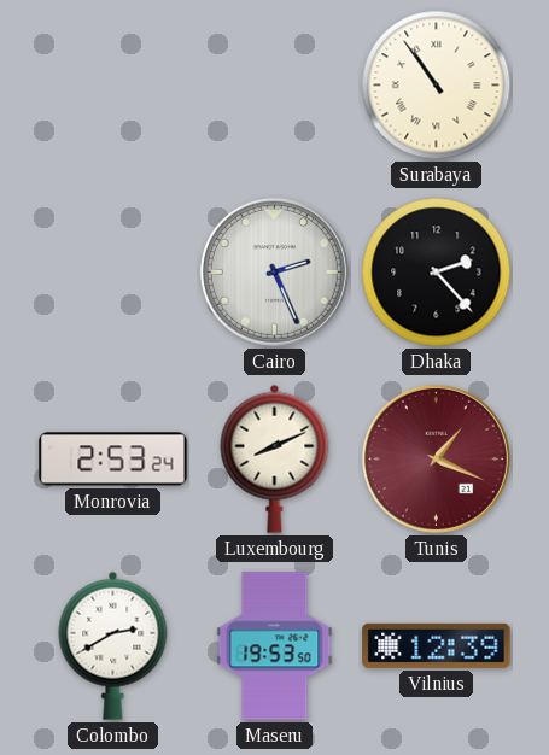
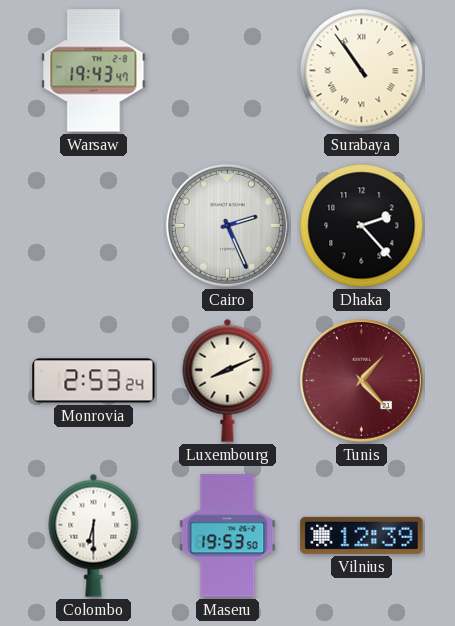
Warsaw: none -> 19:43 (94, 71)
Tunis: 1:19 -> 1:23 (361, 380)
Colombo: 2:40 -> 6:30 (94, 535)
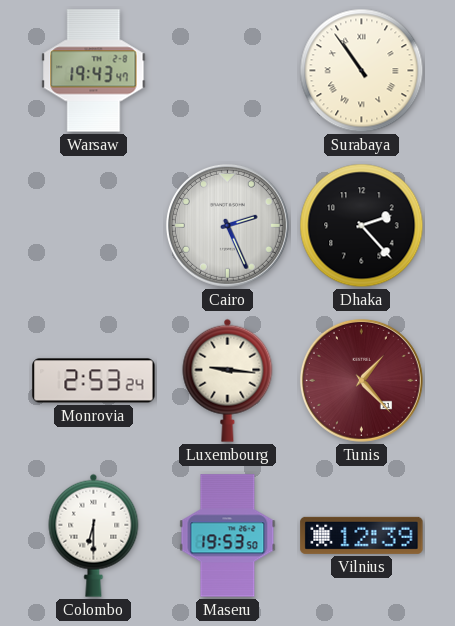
Luxembourg: 8:11 -> 9:16 (228, 380)
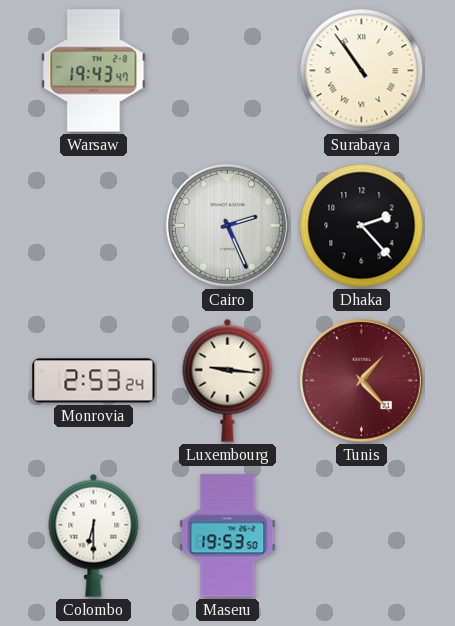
Vilnius: 12:39 -> none (362, 535)
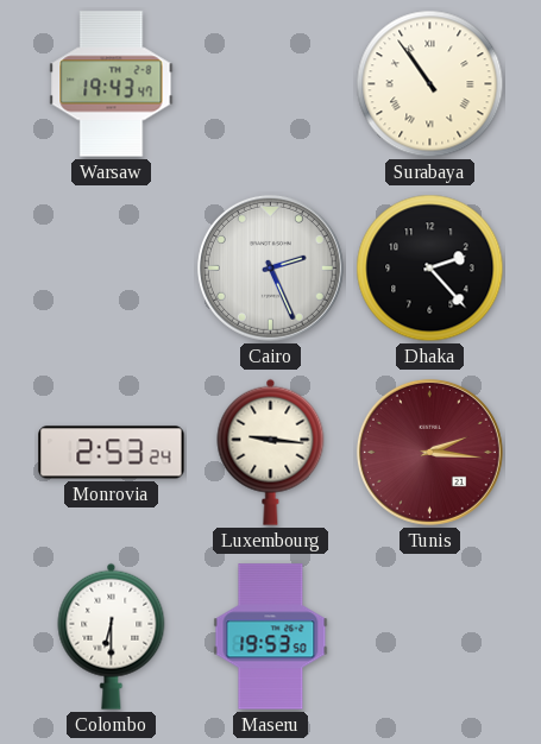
Tunis: 1:23 -> 2:16 (429, 452)
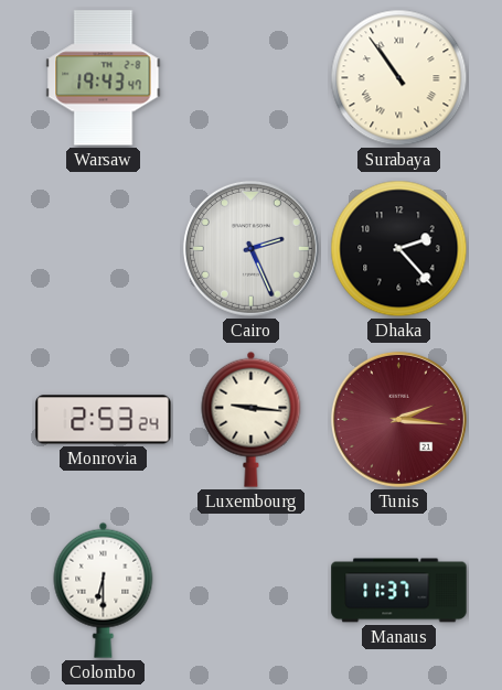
Maseru: 19:53 -> none (271, 637)
Manaus: none -> 11:37 (399, 591)
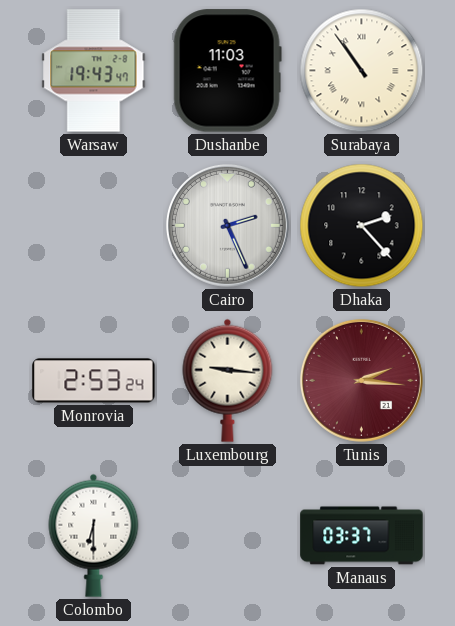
Dushanbe: none -> 11:03 (227, 71)
Manaus: 11:37 -> 03:37 (362, 536)
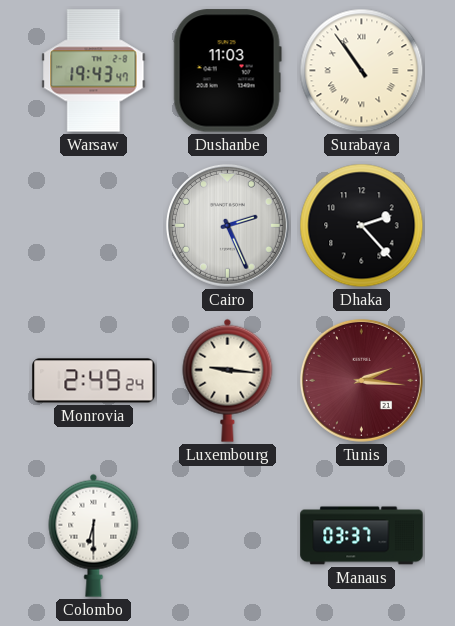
Monrovia: 2:53 -> 2:49 (94, 381)
